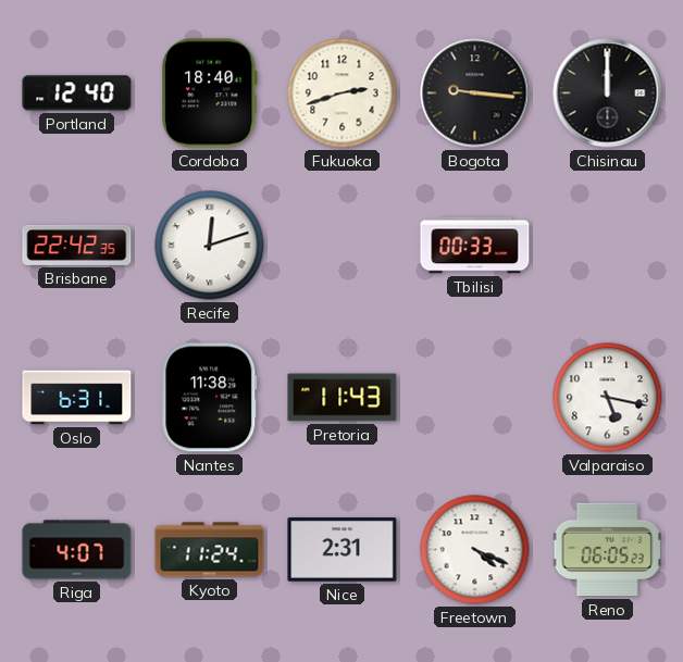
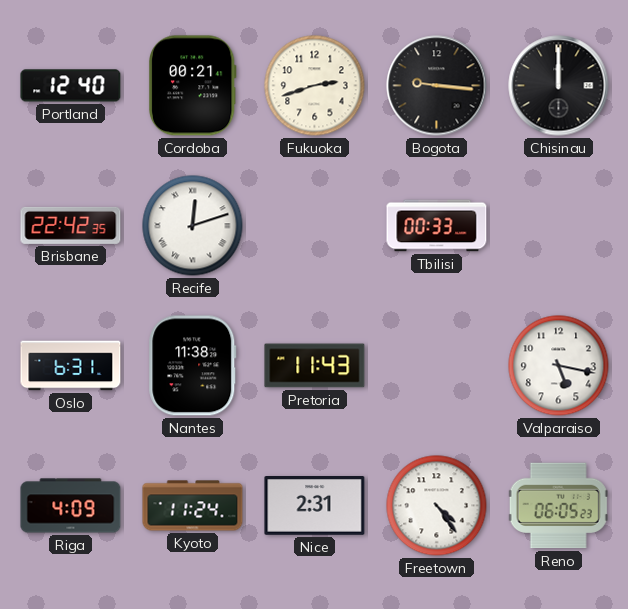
Cordoba: 18:40 -> 00:21 (192, 86)
Riga: 4:07 -> 4:09 (71, 506)
Freetown: 4:19 -> 4:24 (437, 506)
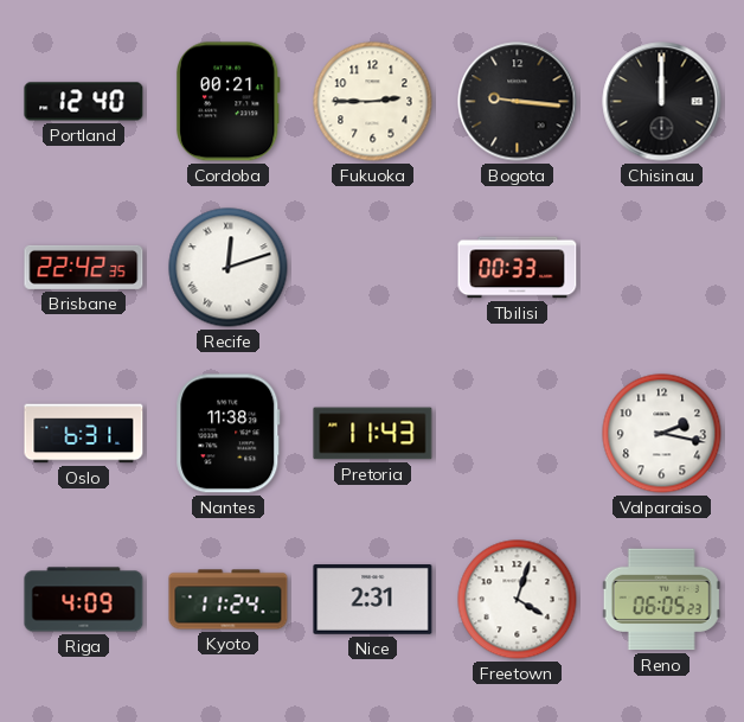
Fukuoka: 2:42 -> 2:45 (373, 102)
Valparaiso: 5:17 -> 2:17 (662, 434)
Freetown: 4:24 -> 4:03 (518, 600)
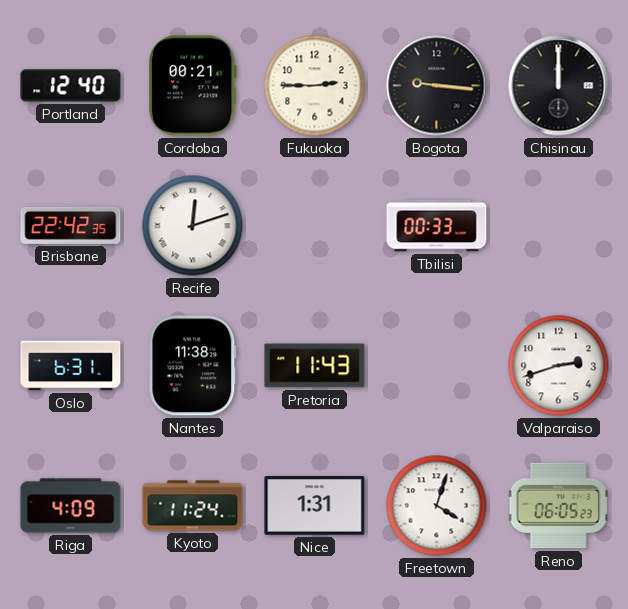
Valparaiso: 2:17 -> 2:42 (559, 366)
Nice: 2:31 -> 1:31 (315, 506)
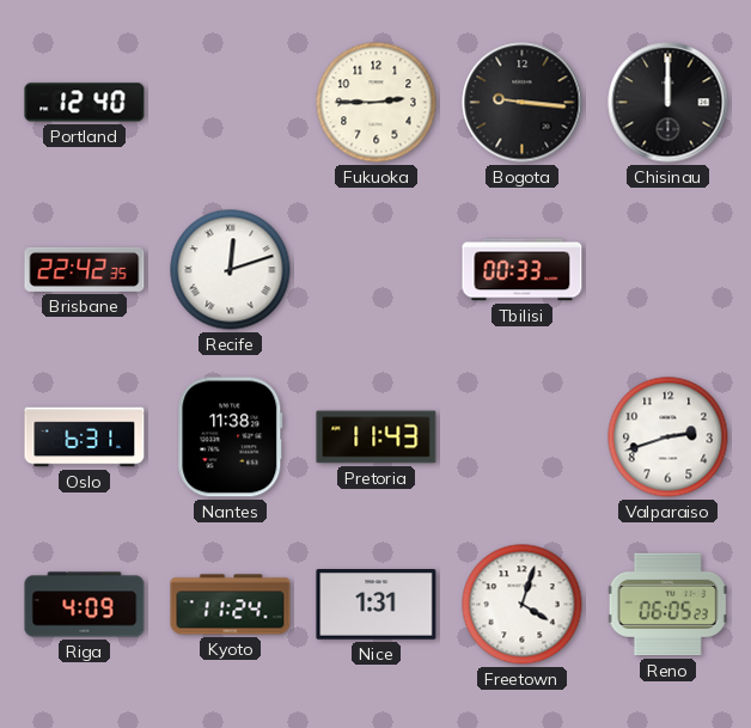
Cordoba: 00:21 -> none (192, 86)
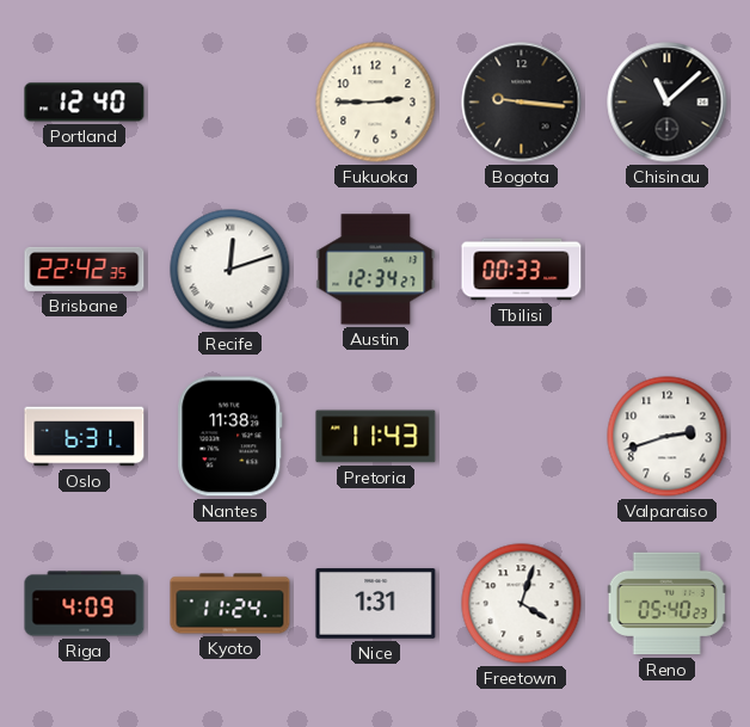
Chisinau: 12:00 -> 11:08 (668, 103)
Austin: none -> 12:34 (376, 270)
Reno: 06:05 -> 05:40 (666, 604)
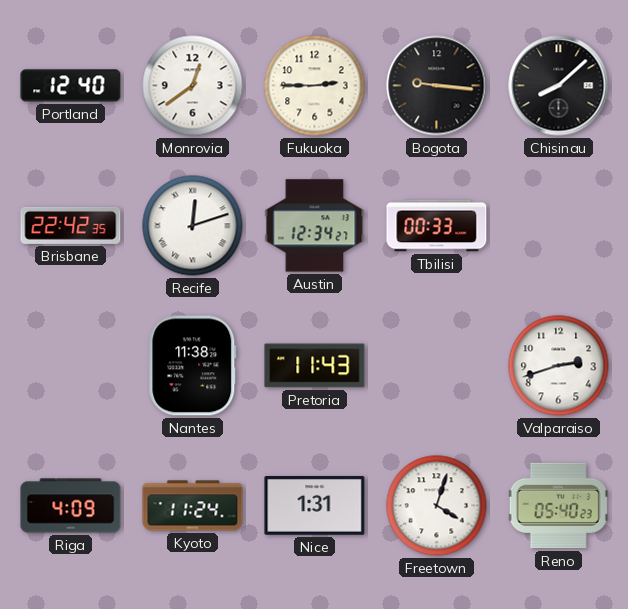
Monrovia: none -> 12:39 (193, 86)
Chisinau: 11:08 -> 8:08 (559, 86)
Oslo: 6:31 -> none (85, 437)
